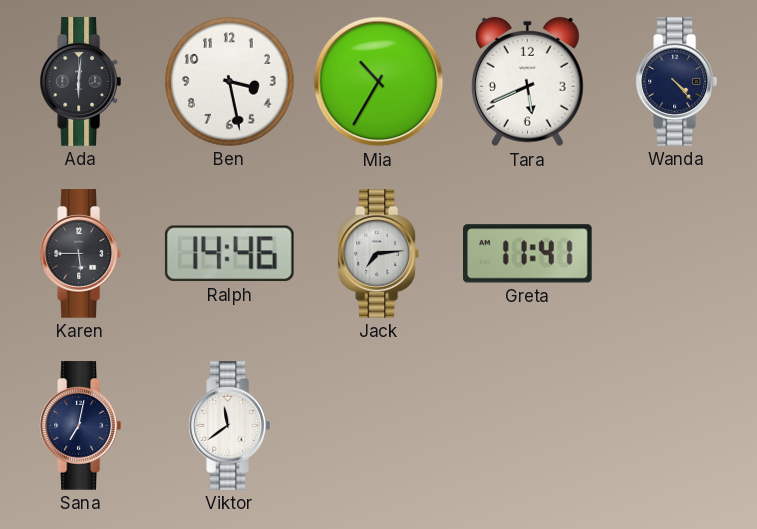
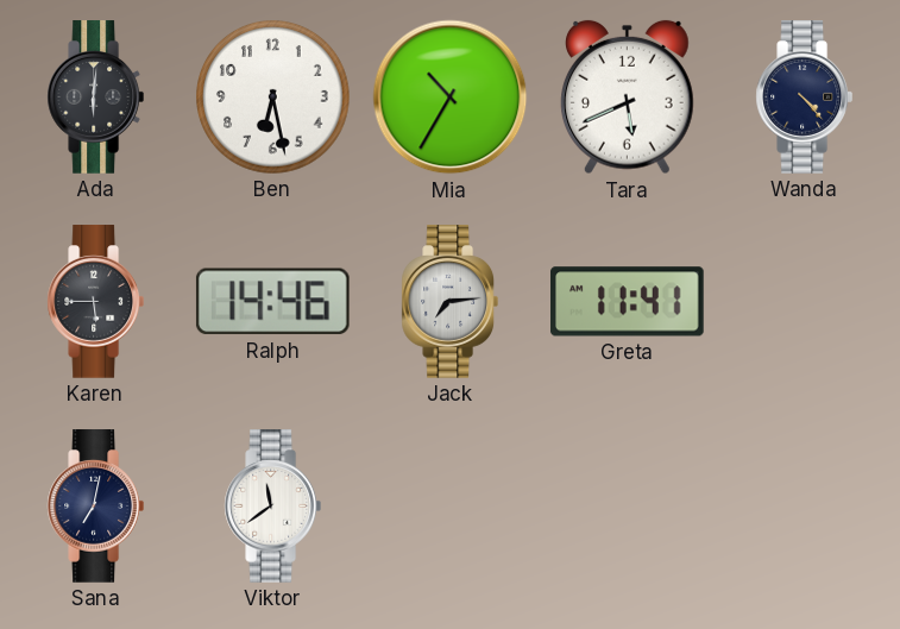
Ben: 3:28 -> 6:28 (273, 98)
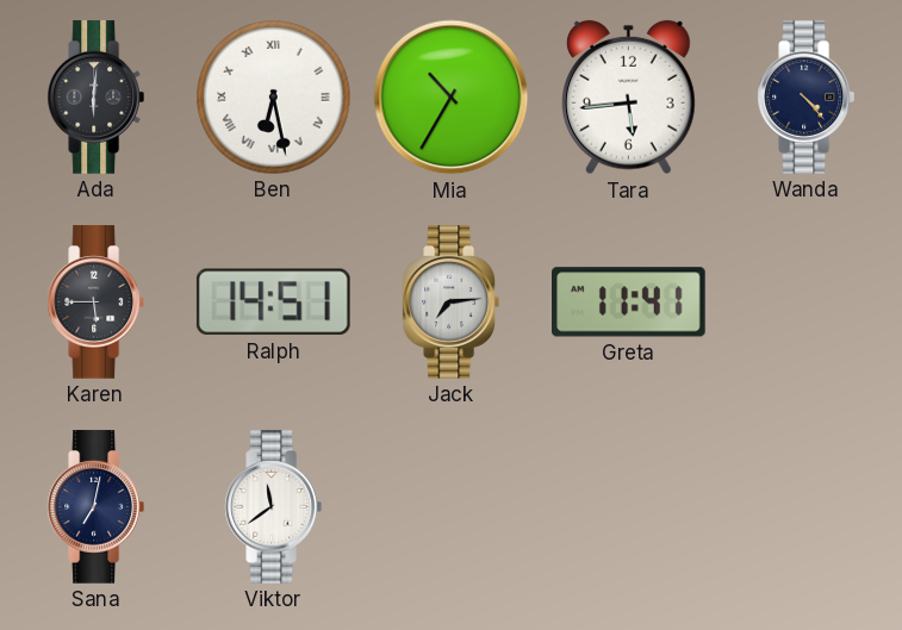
Ben numerals: Arabic -> Roman (274, 98)
Tara: 5:41 -> 5:44 (629, 98)
Ralph: 14:46 -> 14:51 (273, 302)
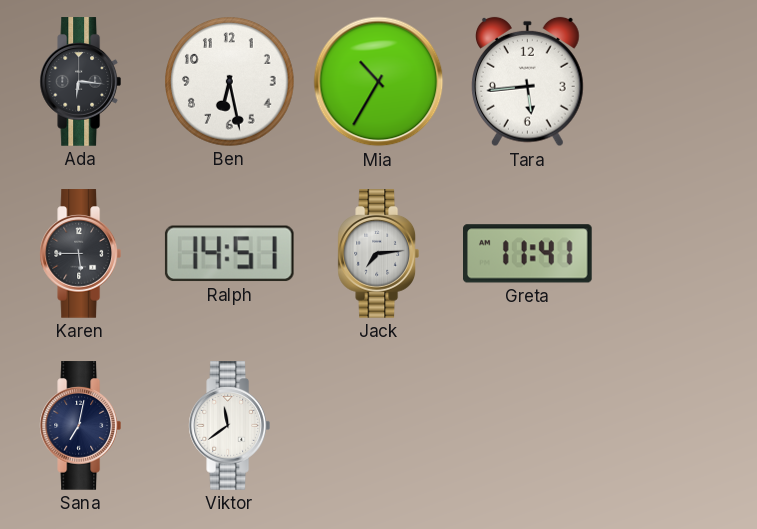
Ada: 6:01 -> 6:16 (80, 82)
Ben numerals: Roman -> Arabic (230, 82)
Wanda: 4:23 -> none (805, 98)
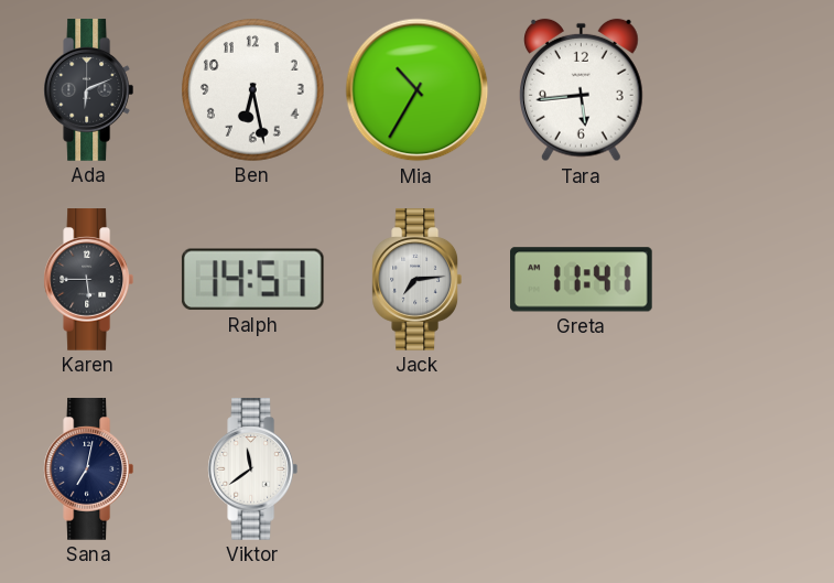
Ada: 6:16 -> 6:11 (88, 90)
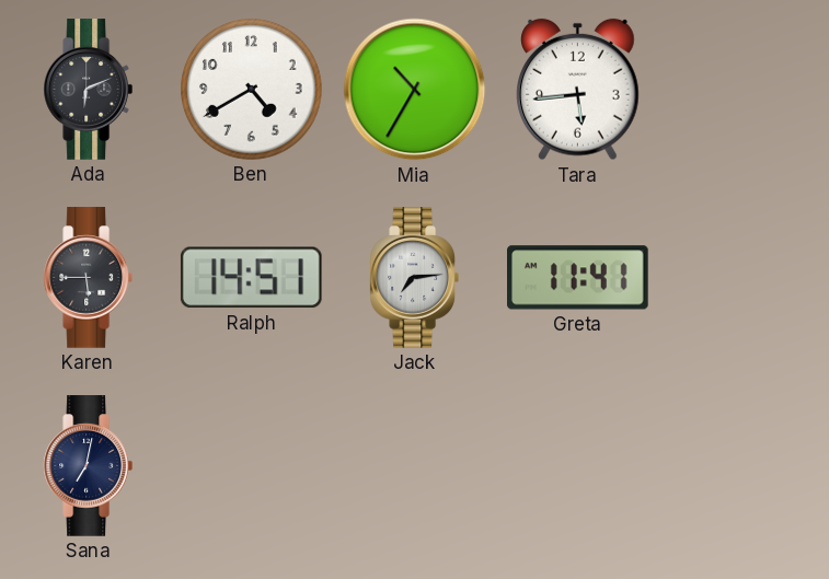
Ben: 6:28 -> 4:40 (252, 90)
Viktor: 11:39 -> none (252, 469)
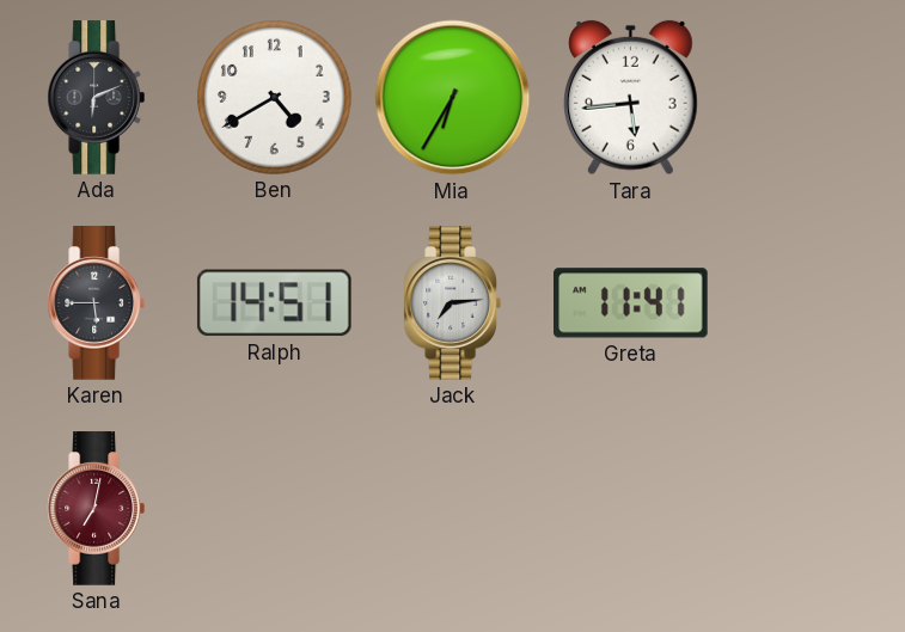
Mia: 10:35 -> 6:35 (453, 98)
Sana dial: navy -> burgundy (96, 509)
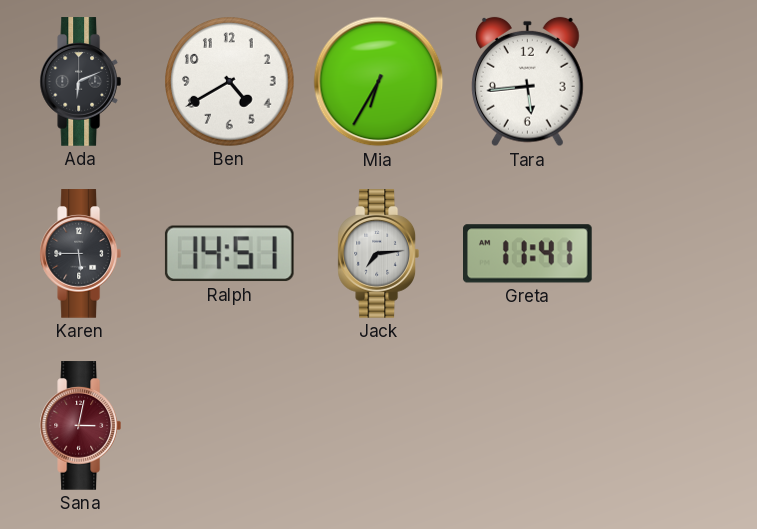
Sana: 7:02 -> 3:02 (80, 426)
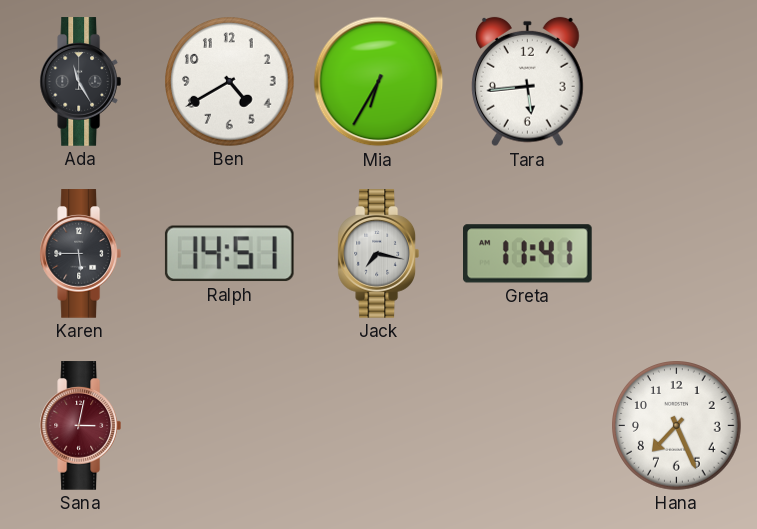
Ada: 6:11 -> 11:25 (80, 82)
Jack: 7:14 -> 7:17 (378, 254)
Hana: none -> 7:26 (677, 426)
